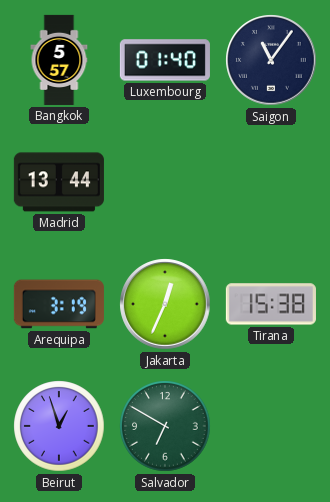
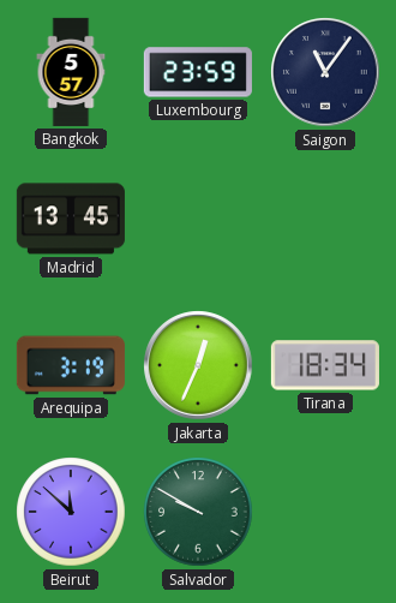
Luxembourg: 01:40 -> 23:59 (198, 72)
Madrid: 13:44 -> 13:45 (71, 219)
Tirana: 15:38 -> 18:34 (325, 365)
Beirut: 12:57 -> 11:52 (71, 512)
Salvador: 6:50 -> 9:50 (198, 512)
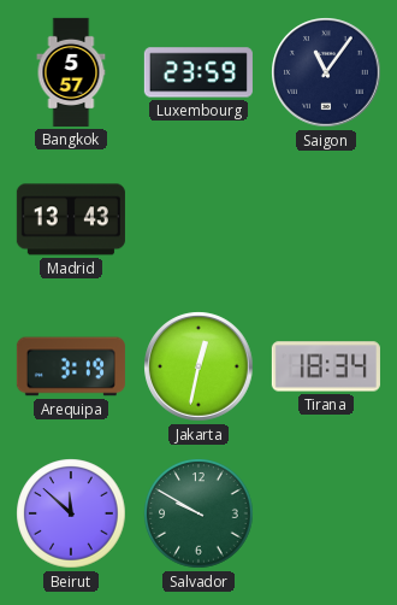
Madrid: 13:45 -> 13:43 (71, 219)
Jakarta: 12:34 -> 12:32 (198, 366)
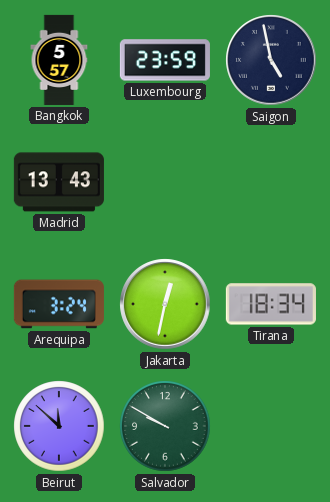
Saigon: 11:06 -> 4:58 (271, 60)
Arequipa: 3:19 -> 3:24 (59, 304)
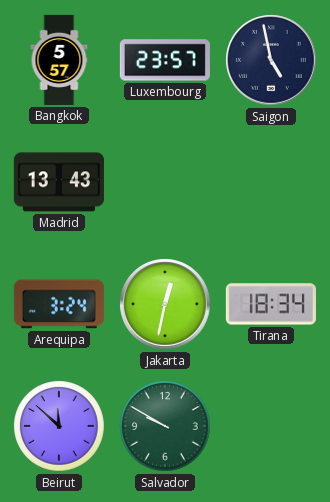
Luxembourg: 23:59 -> 23:57 (165, 60)
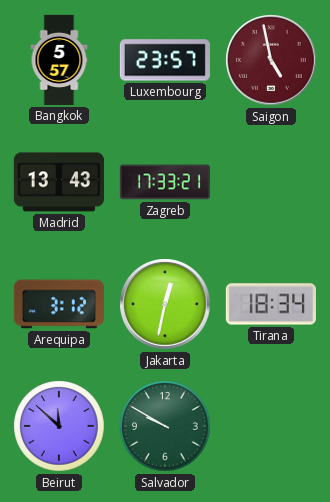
Saigon dial: navy -> burgundy (271, 60)
Zagreb: none -> 17:33 (165, 182)
Arequipa: 3:24 -> 3:12 (59, 304)
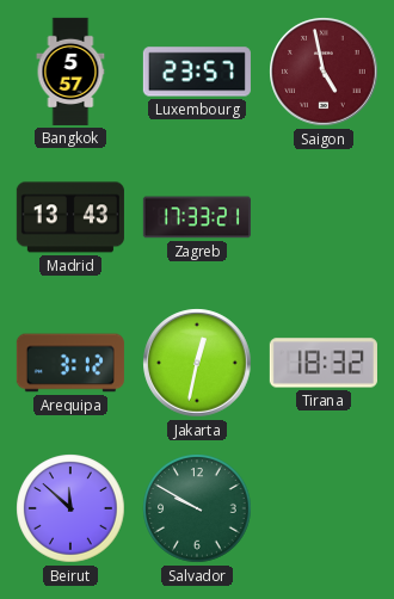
Tirana: 18:34 -> 18:32 (324, 363)
